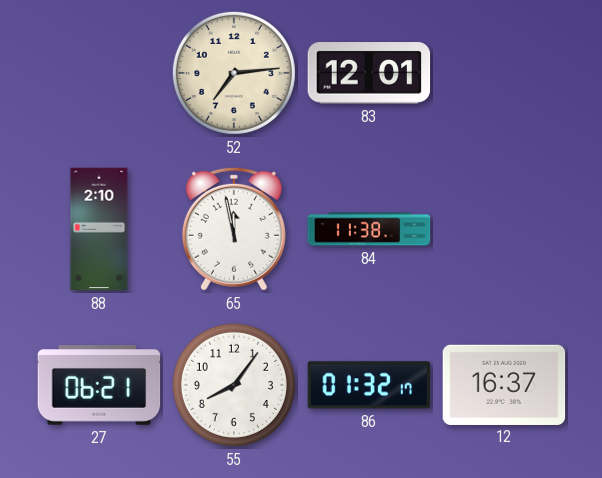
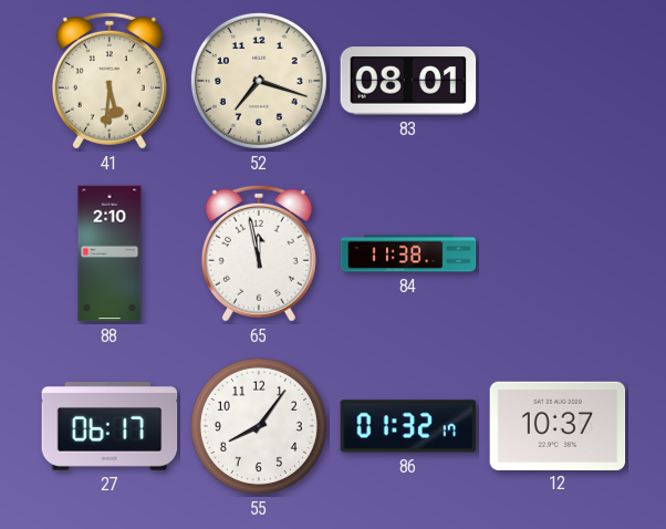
41: none -> 5:31 (110, 81)
52: 7:14 -> 7:18 (259, 81)
83: 12:01 -> 08:01 (408, 81)
27: 06:21 -> 06:17 (110, 427)
12: 16:37 -> 10:37 (558, 425)
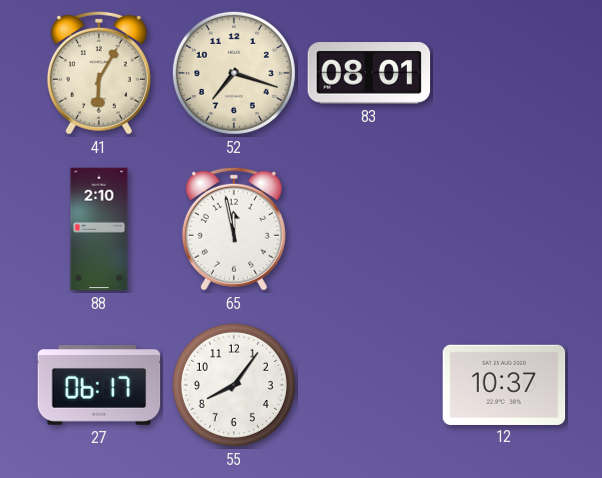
41: 5:31 -> 6:05 (99, 73)
84: 11:38 -> none (408, 253)
86: 01:32 -> none (408, 426)
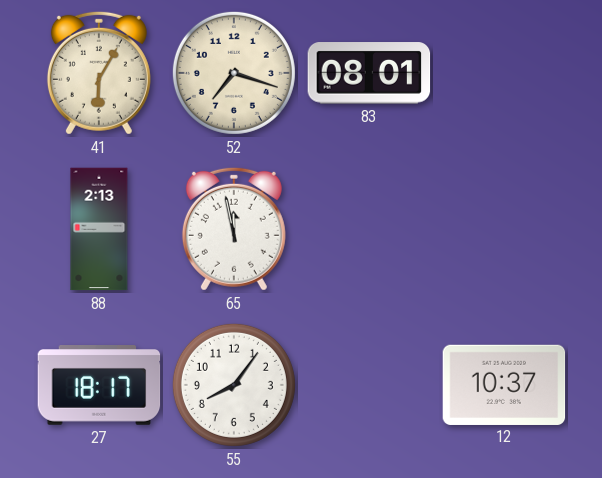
88: 2:10 -> 2:13 (99, 229)
27: 06:17 -> 18:17 (99, 386)
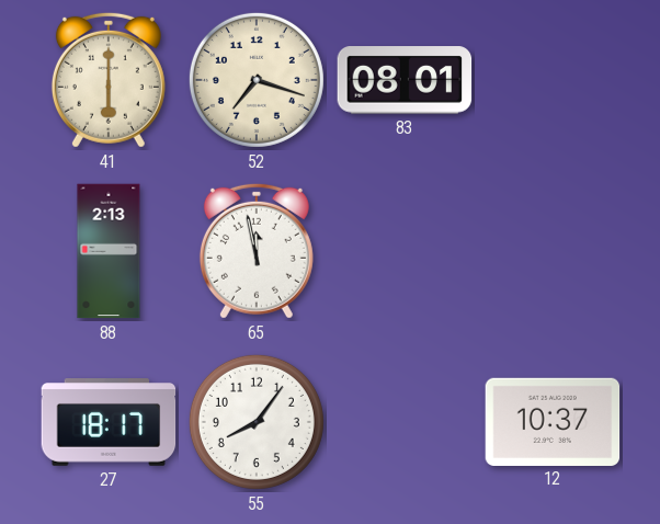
41: 6:05 -> 6:00 (109, 80)
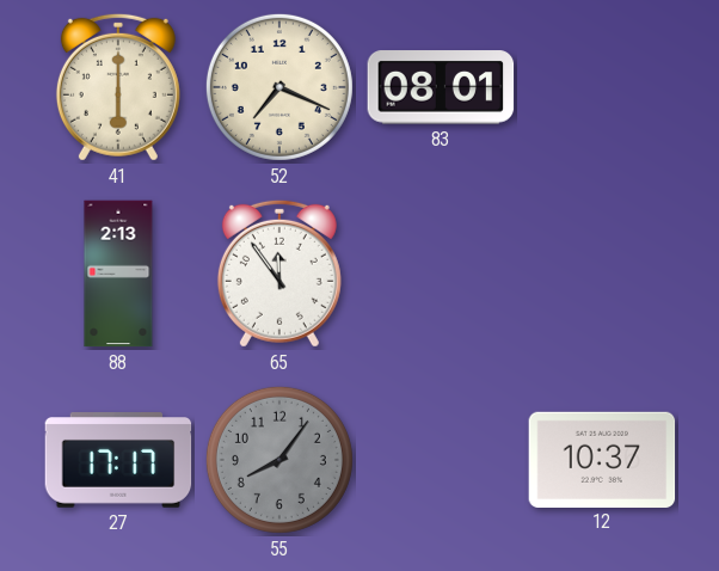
52: 7:18 -> 7:19 (279, 87)
65: 11:58 -> 11:54 (279, 274)
27: 18:17 -> 17:17 (118, 461)
55 dial: white -> grey (279, 460)
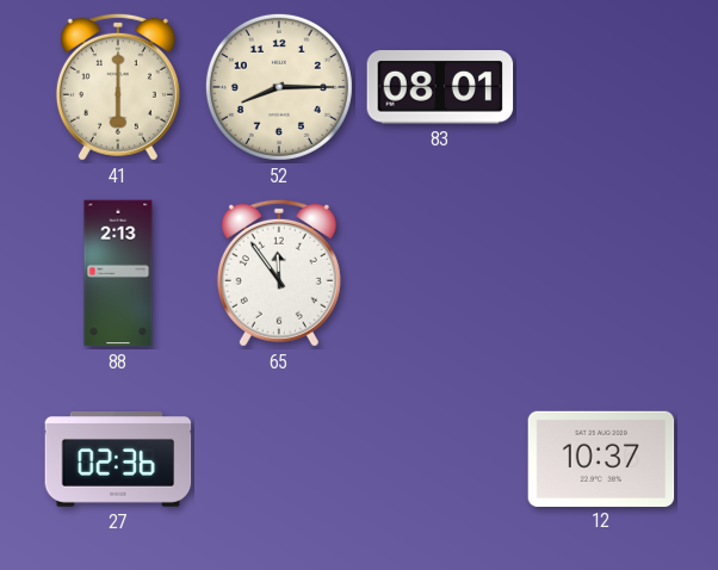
52: 7:19 -> 8:15 (279, 87)
27: 17:17 -> 02:36 (118, 460)
55: 8:06 -> none (279, 460)
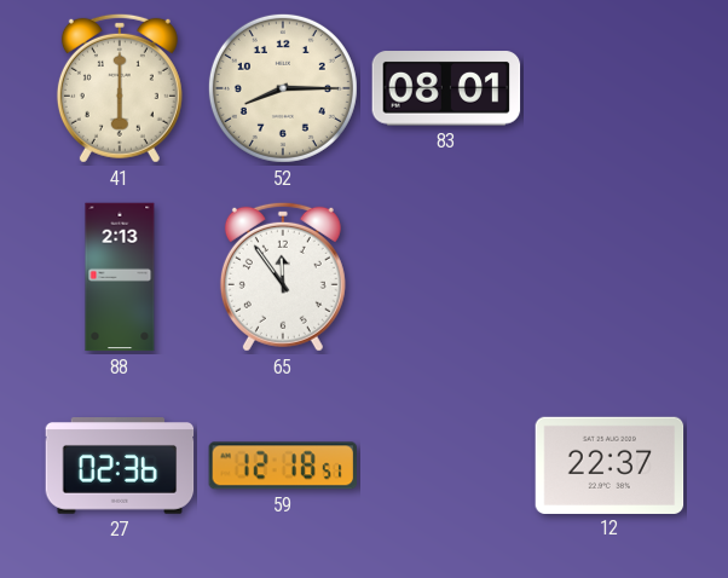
59: none -> 12:18 (283, 466)
12: 10:37 -> 22:37 (609, 464)
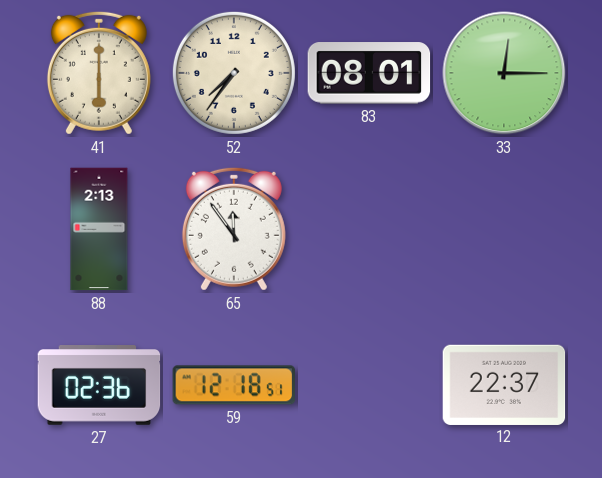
52: 8:15 -> 7:36 (234, 73)
33: none -> 12:15 (504, 73)
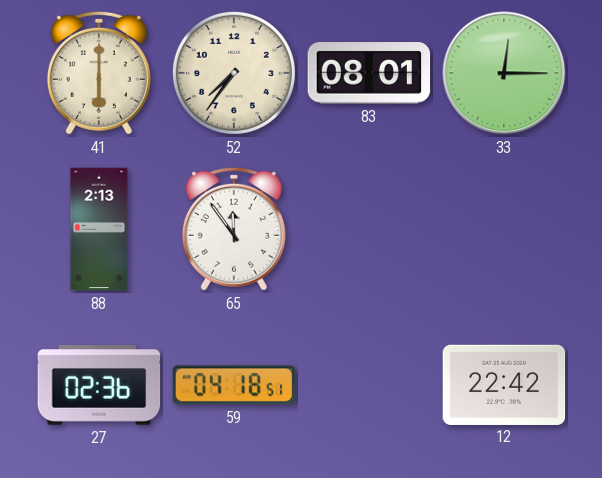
59: 12:18 -> 04:18 (234, 385)
12: 22:37 -> 22:42 (504, 384)
